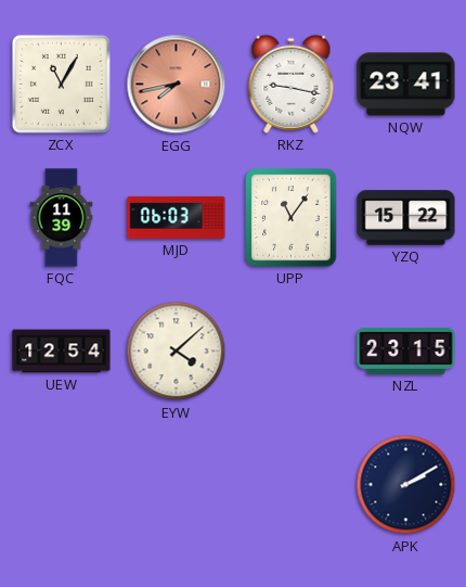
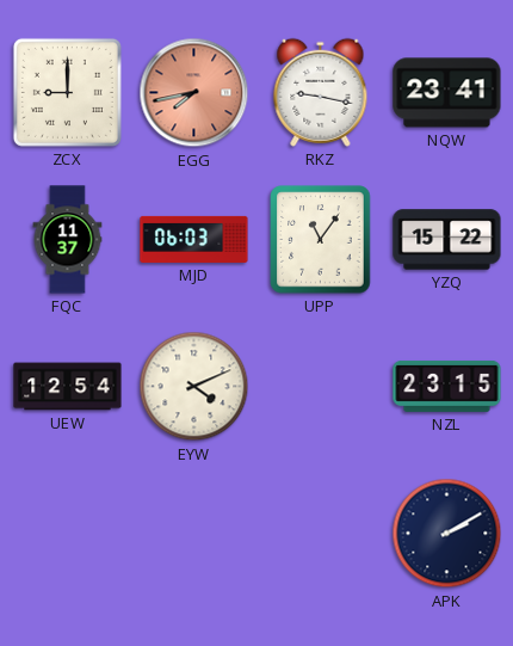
ZCX: 11:05 -> 9:00 (67, 92)
FQC: 11:39 -> 11:37 (68, 240)
EYW: 4:08 -> 4:11 (194, 387)
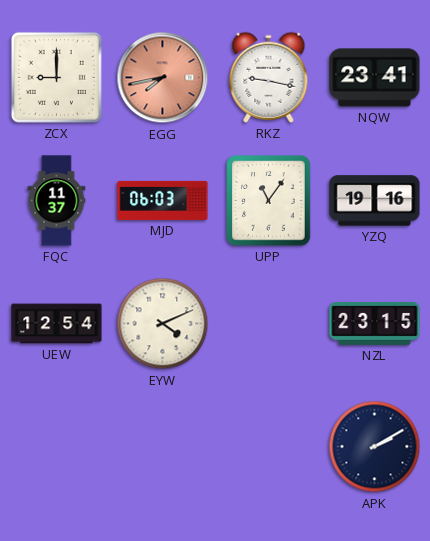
YZQ: 15:22 -> 19:16 (375, 201)
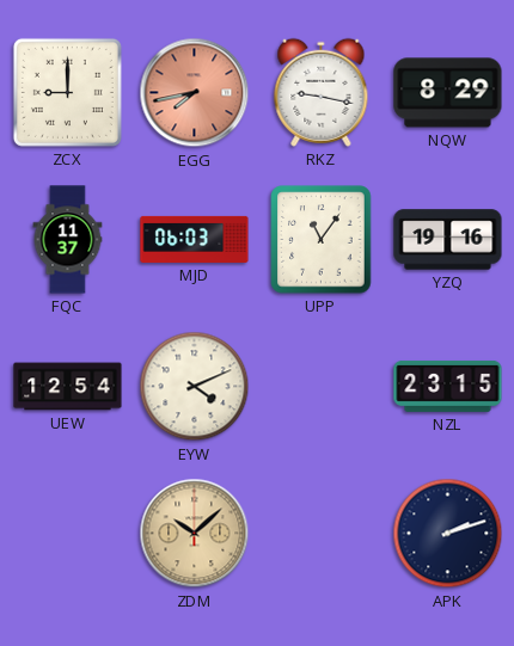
NQW: 23:41 -> 8:29 (448, 93)
ZDM: none -> 10:08 (195, 534)
APK: 2:10 -> 2:12 (448, 534)
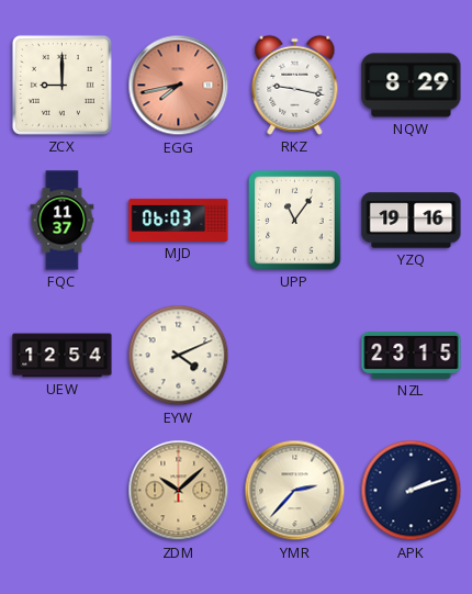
YMR: none -> 2:37 (295, 491)
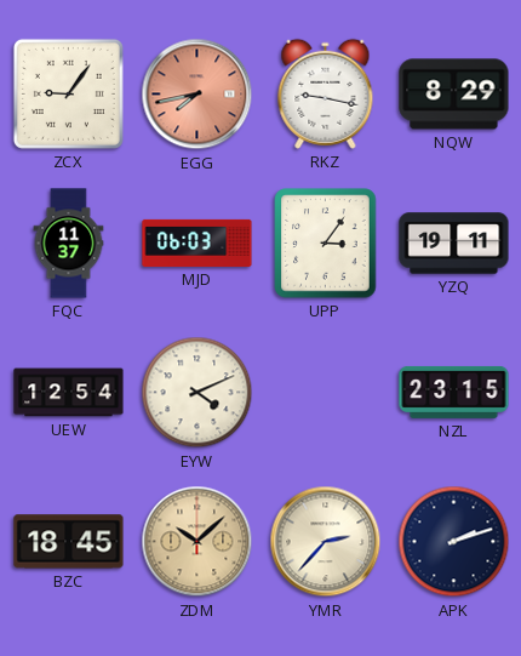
ZCX: 9:00 -> 9:06 (68, 93)
UPP: 11:06 -> 3:06 (326, 244)
YZQ: 19:16 -> 19:11 (454, 244)
BZC: none -> 18:45 (69, 542)
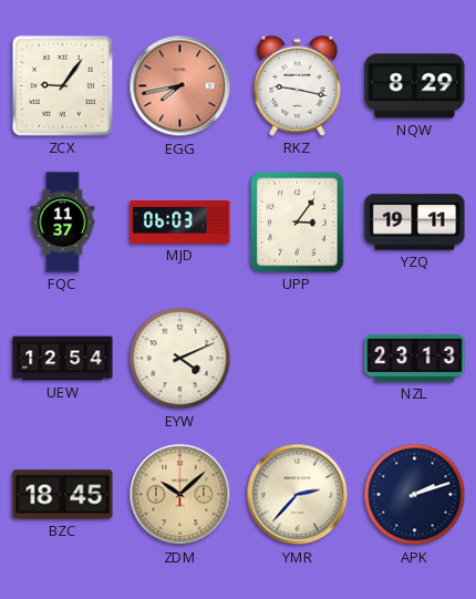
NZL: 23:15 -> 23:13 (415, 358)
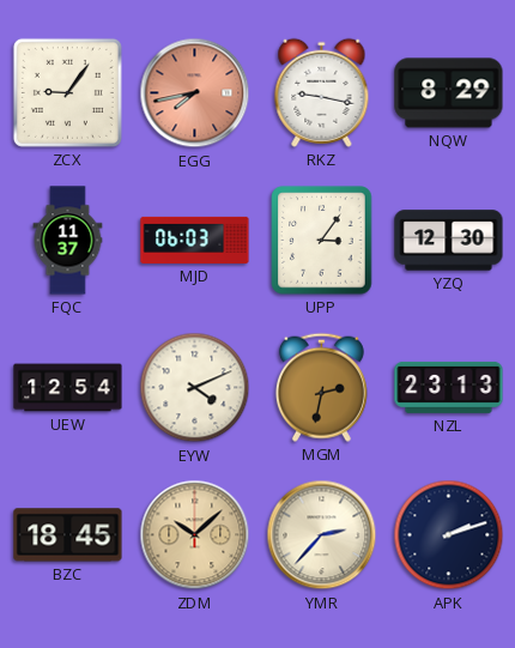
YZQ: 19:11 -> 12:30 (449, 241)
MGM: none -> 2:32 (321, 387)
